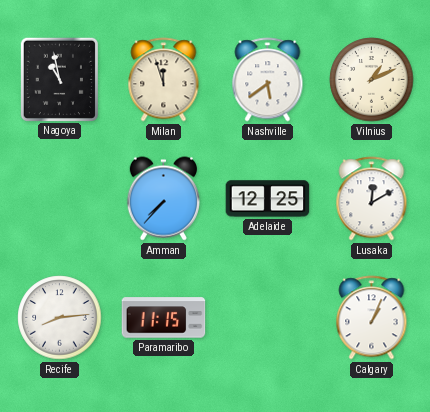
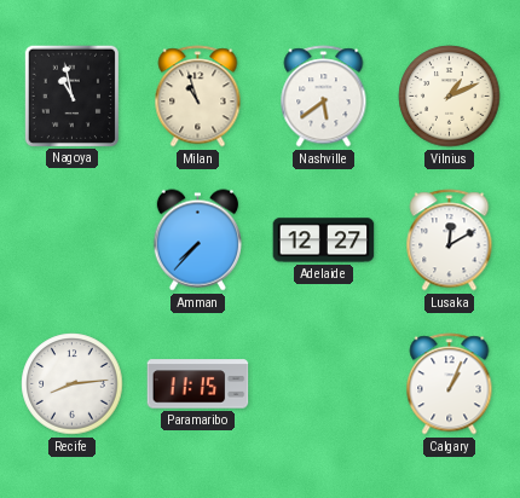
Milan: 11:57 -> 10:57 (198, 97)
Adelaide: 12:25 -> 12:27 (324, 241)
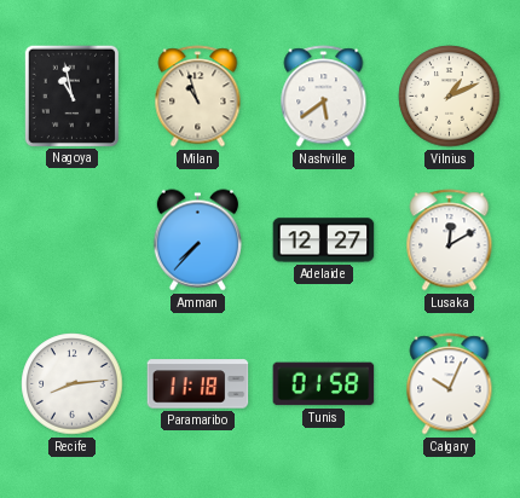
Paramaribo: 11:15 -> 11:18 (198, 384)
Tunis: none -> 01:58 (324, 384)
Calgary: 1:04 -> 10:04 (450, 384)
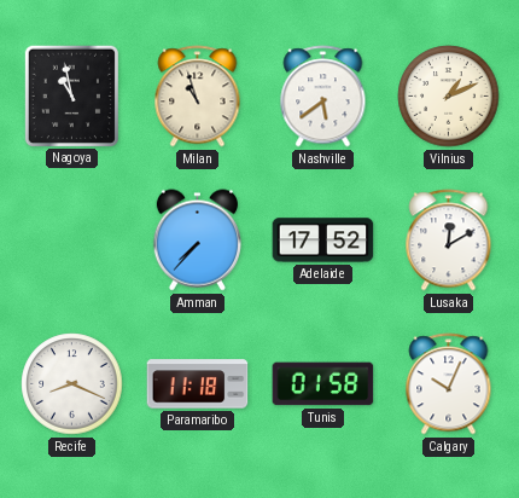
Adelaide: 12:27 -> 17:52 (323, 241)
Recife: 8:14 -> 8:19 (72, 384)
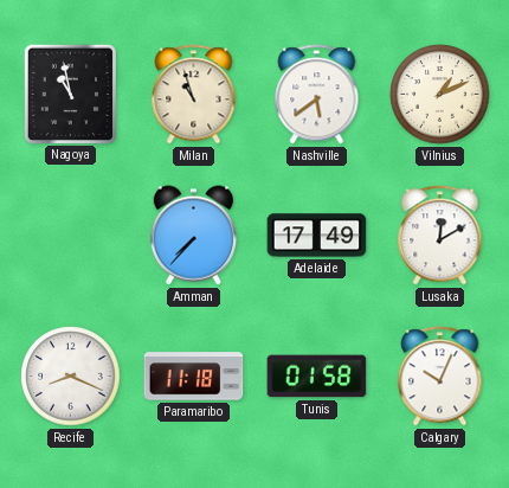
Adelaide: 17:52 -> 17:49 (317, 236)
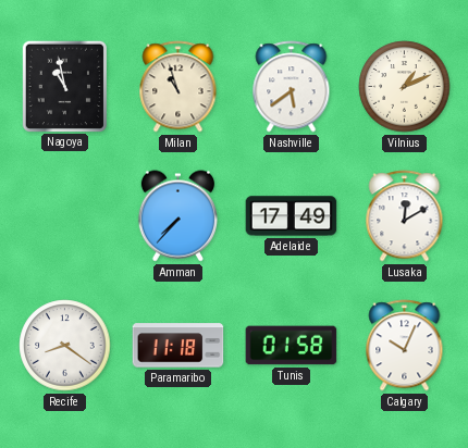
Recife: 8:19 -> 8:21 (65, 346)
